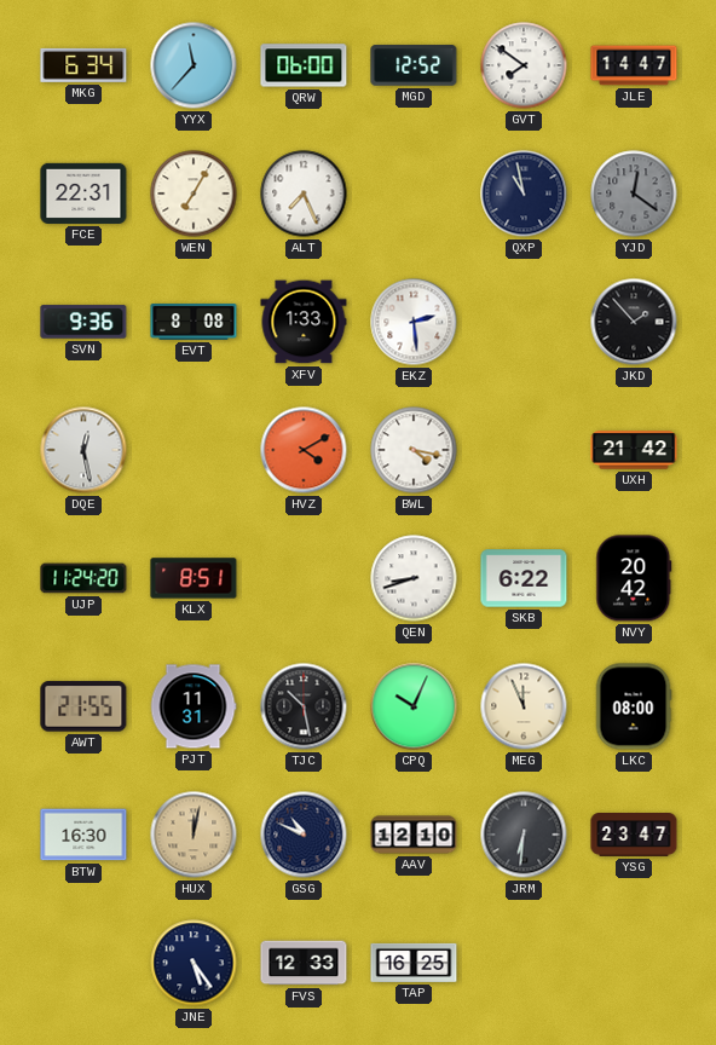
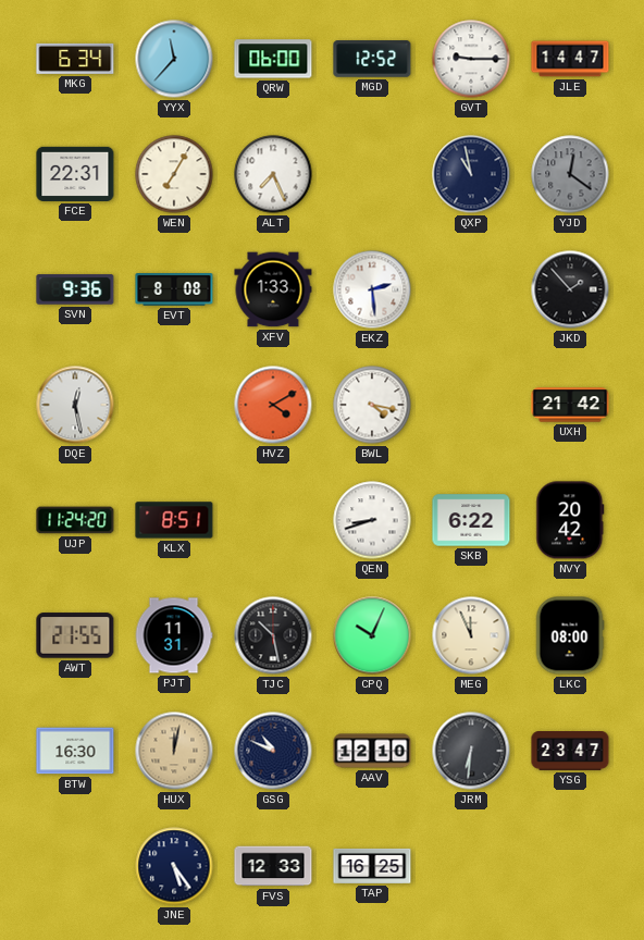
GVT: 7:51 -> 9:15 (471, 59)
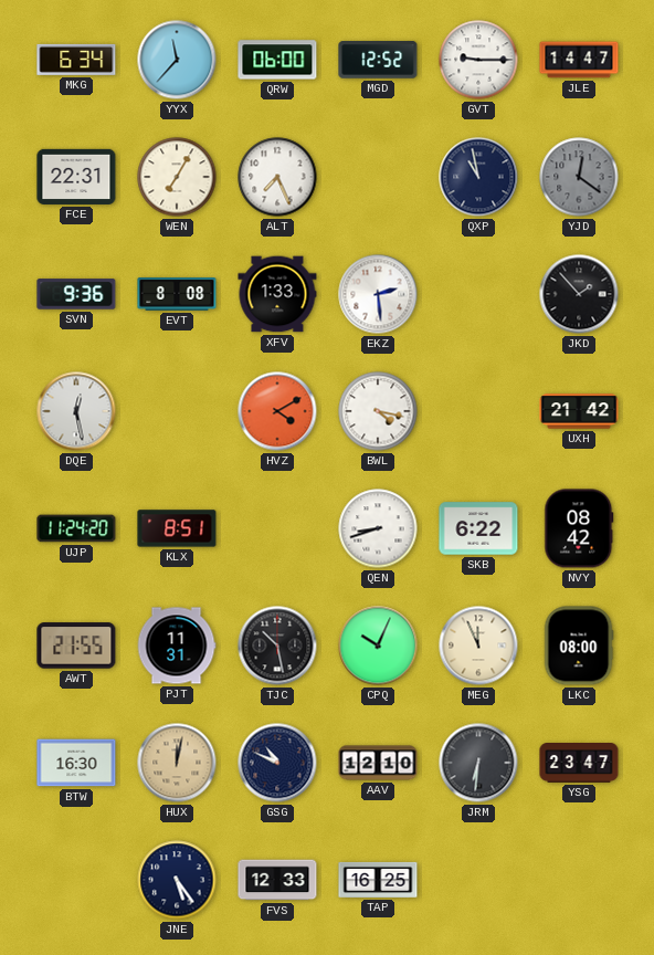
NVY: 20:42 -> 08:42 (579, 528)
